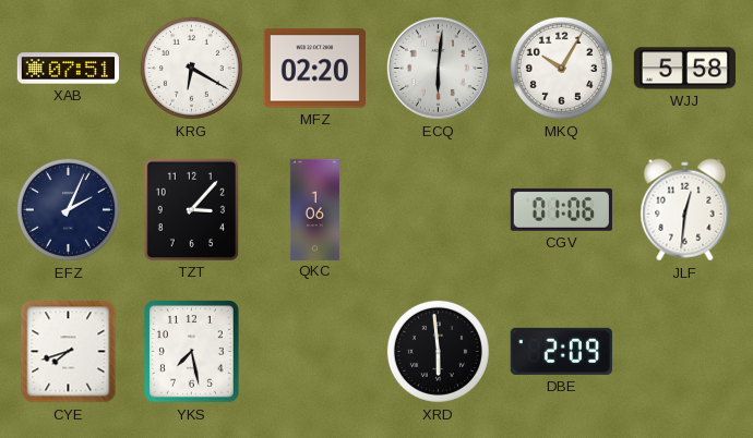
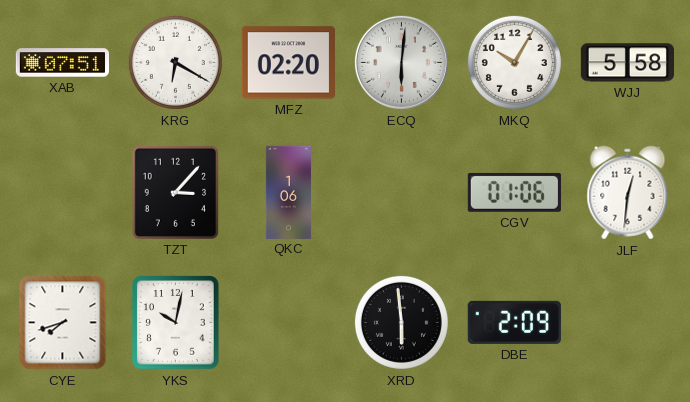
EFZ: 2:04 -> none (68, 209)
YKS: 7:28 -> 10:02 (176, 323)
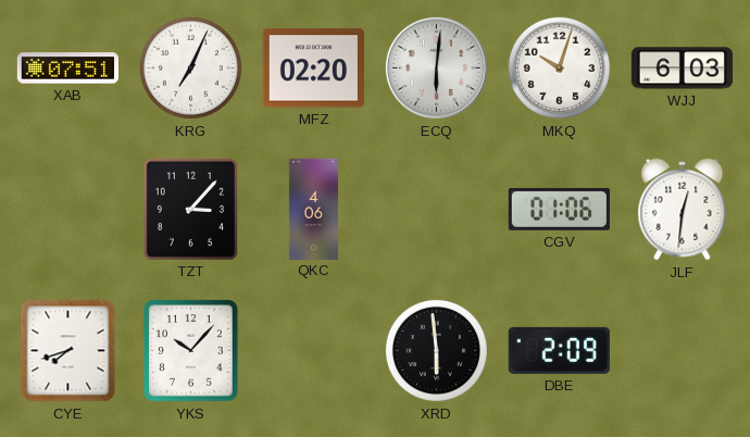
KRG: 6:20 -> 7:04 (190, 67)
MKQ: 10:05 -> 10:03 (559, 67)
WJJ: 5:58 -> 6:03 (682, 68)
QKC: 1:06 -> 4:06 (313, 209)
YKS: 10:02 -> 10:07 (191, 351)
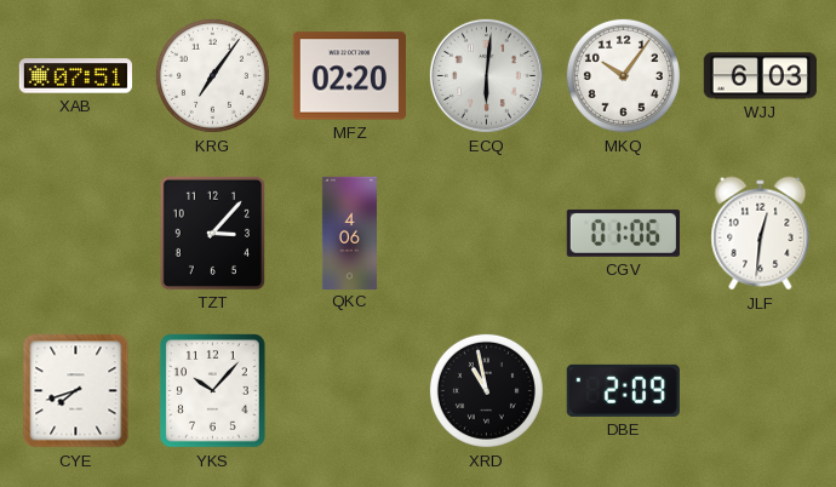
KRG: 7:04 -> 7:06 (212, 75)
MKQ: 10:03 -> 10:06 (623, 75)
XRD: 5:59 -> 10:58 (486, 390)
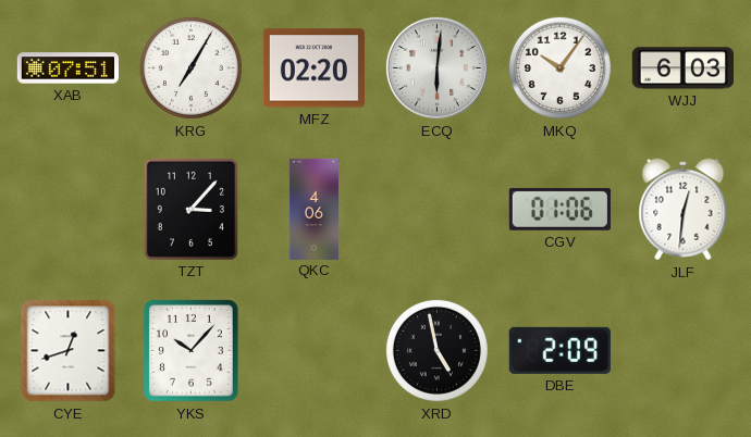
KRG: 7:06 -> 7:05 (190, 67)
CYE: 7:42 -> 12:42 (69, 351)
XRD: 10:58 -> 4:58 (436, 350)
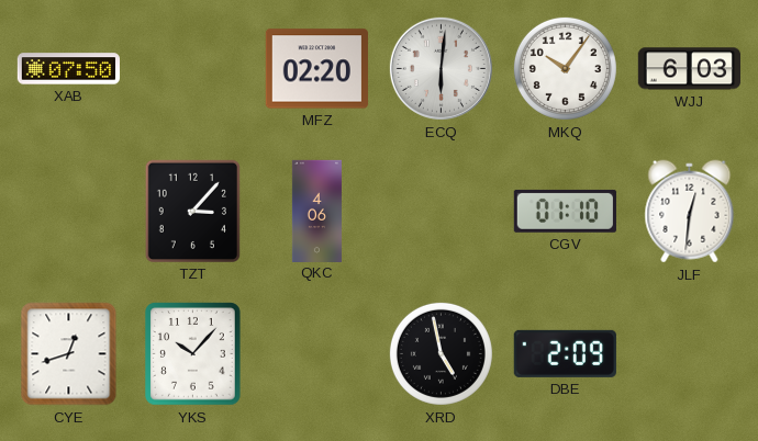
XAB: 07:51 -> 07:50 (68, 69)
KRG: 7:05 -> none (190, 67)
CGV: 01:06 -> 01:10 (565, 211)
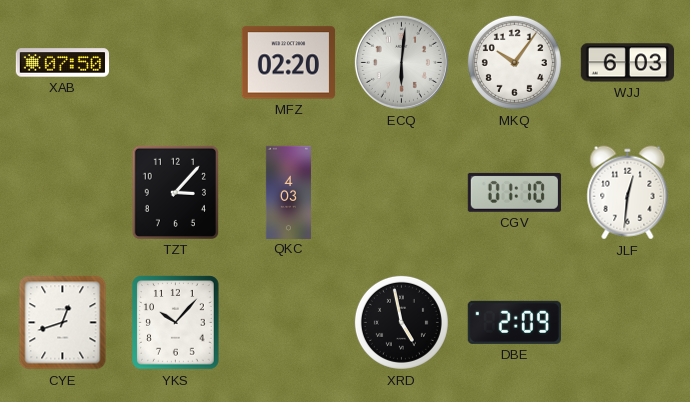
QKC: 4:06 -> 4:03 (288, 192)
